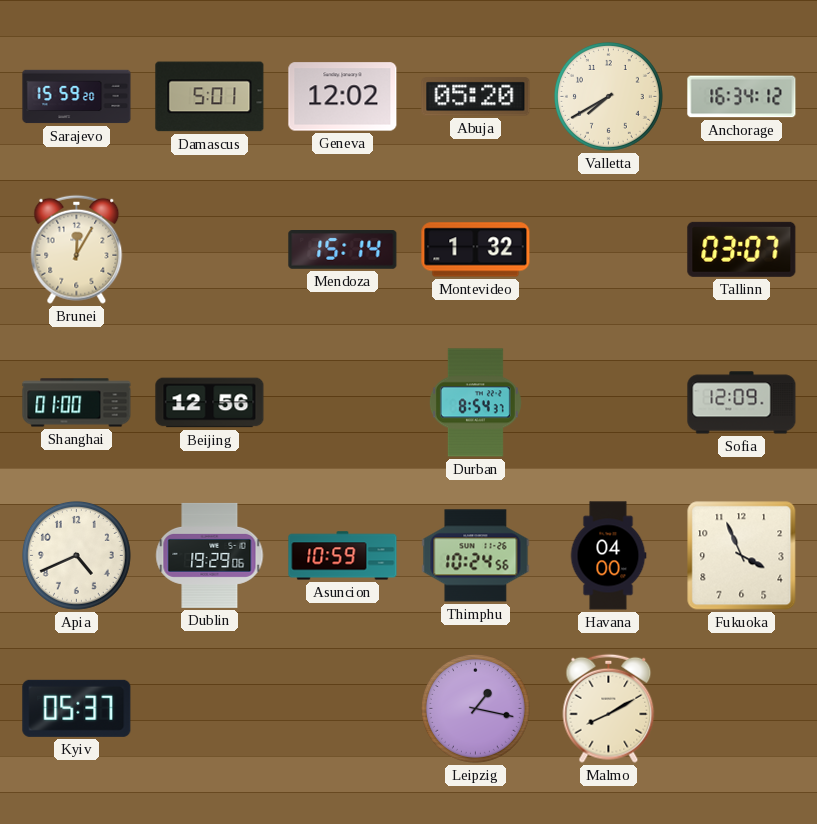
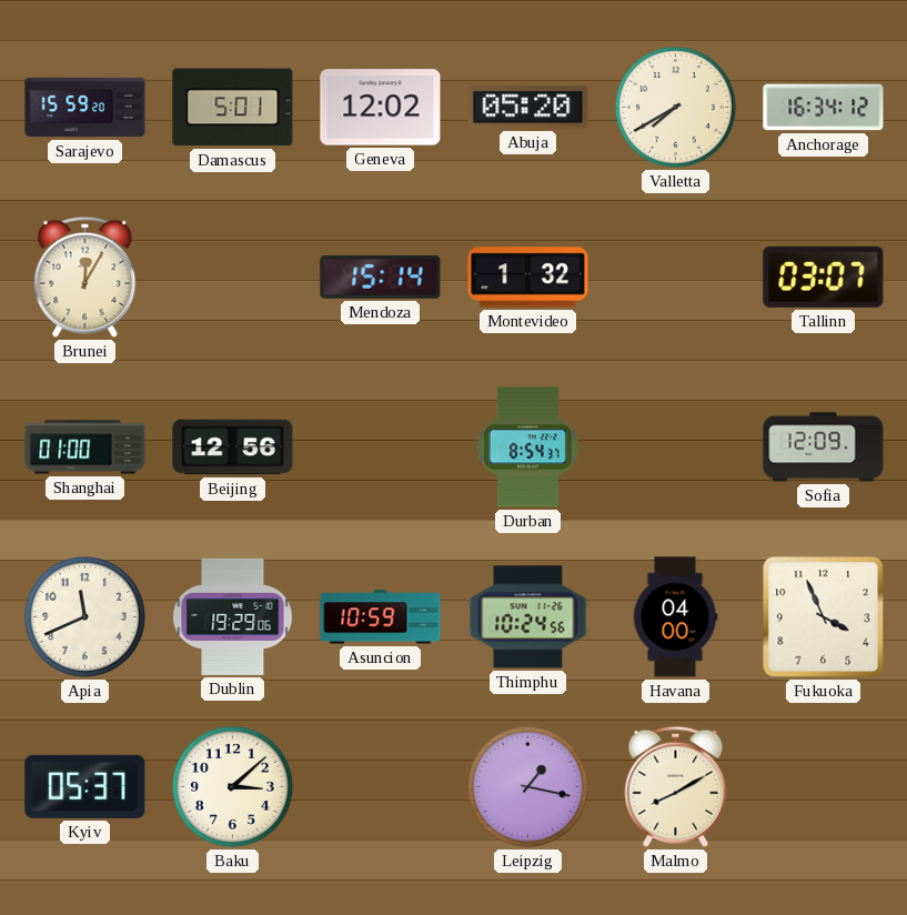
Apia: 4:41 -> 11:41 (84, 616)
Baku: none -> 3:08 (232, 786)
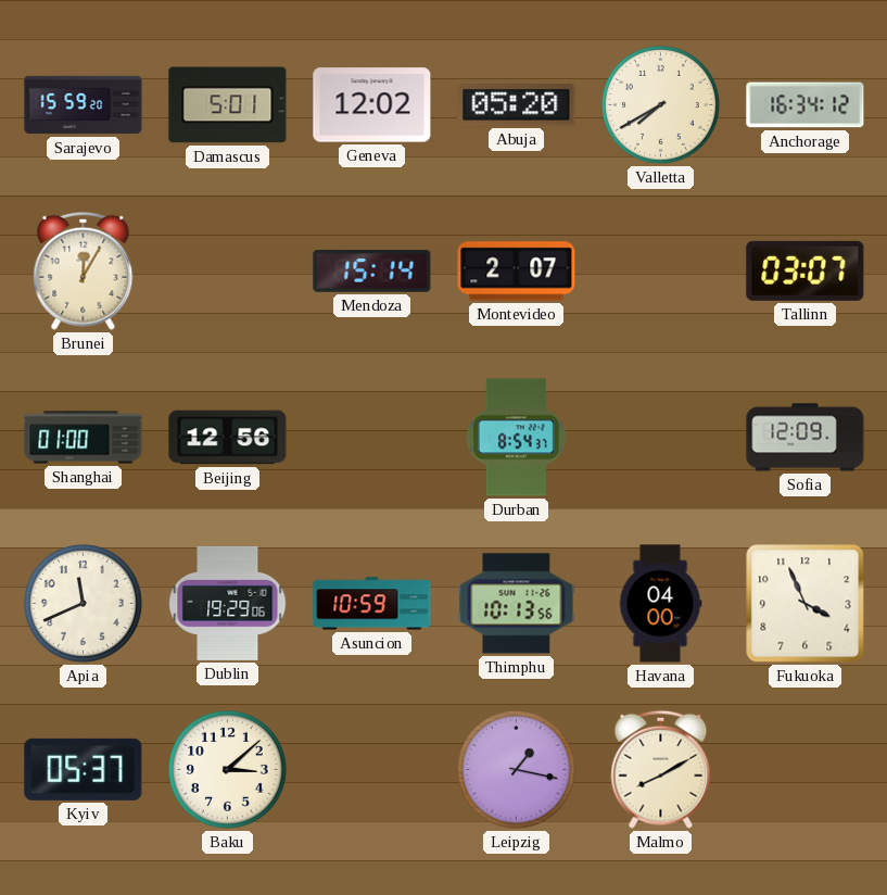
Montevideo: 1:32 -> 2:07 (517, 272)
Thimphu: 10:24 -> 10:13 (517, 604)
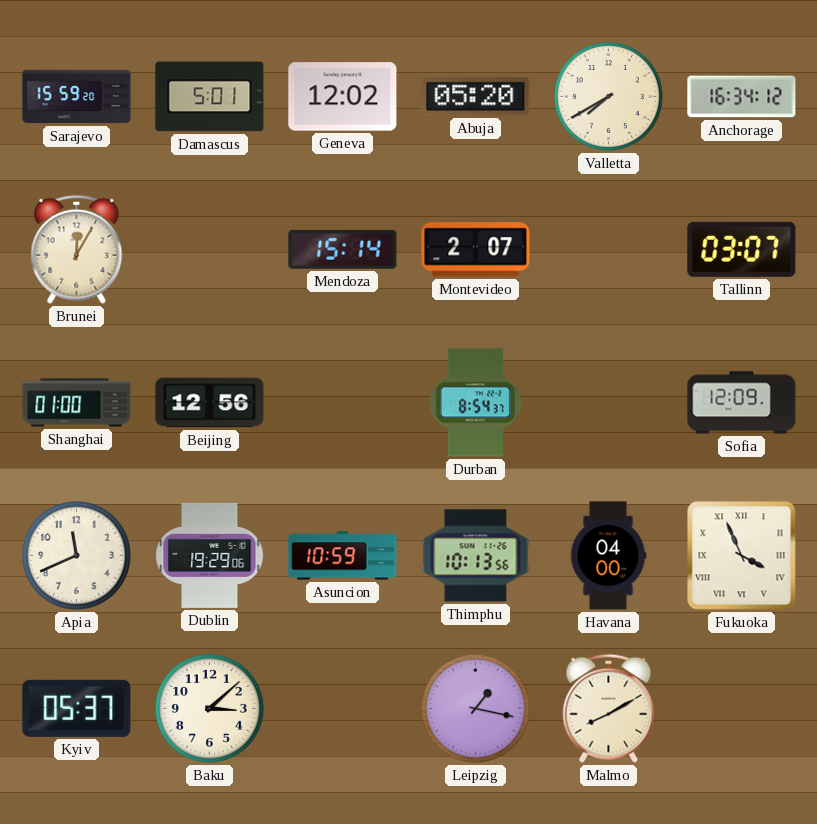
Fukuoka numerals: Arabic -> Roman (742, 556)
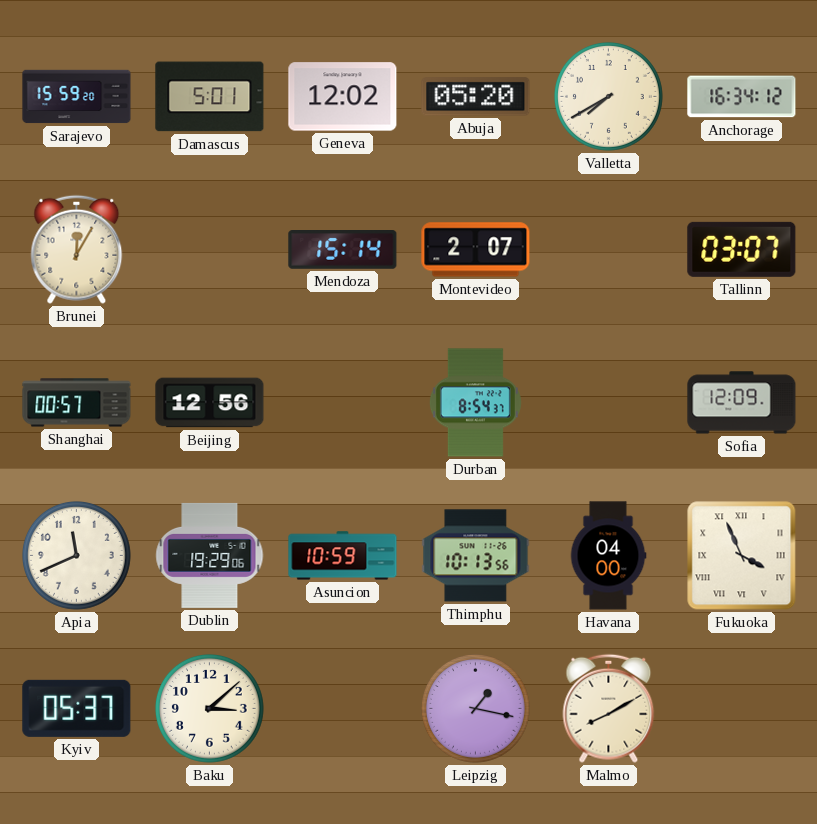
Shanghai: 01:00 -> 00:57 (77, 403)
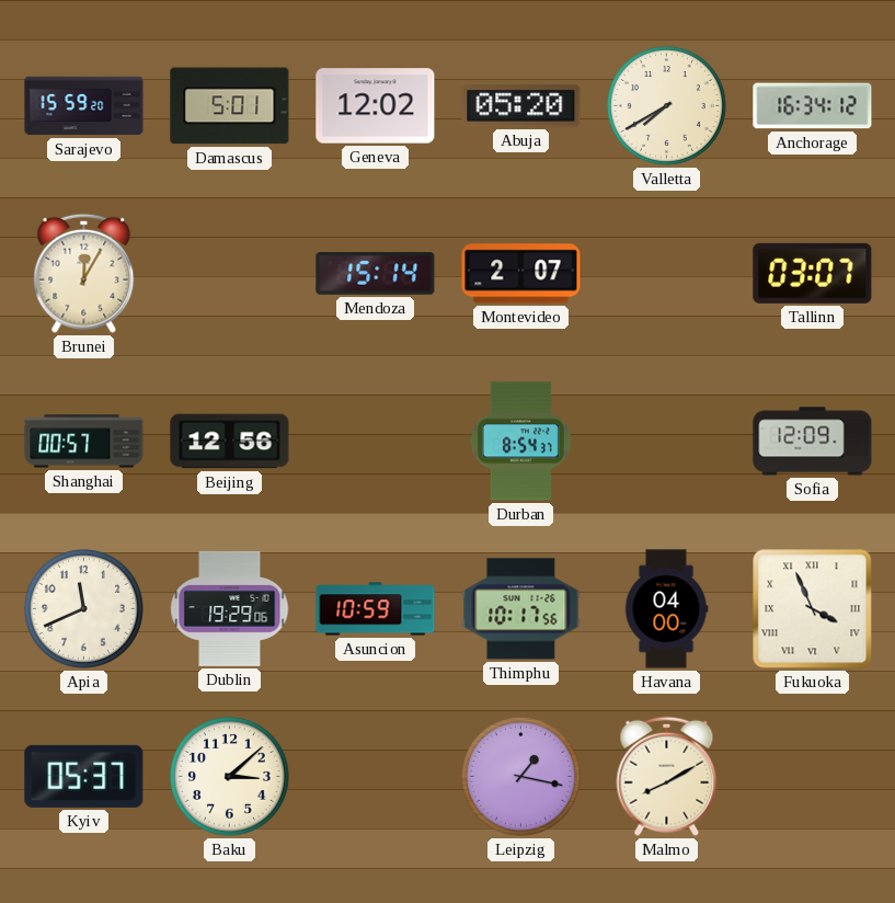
Thimphu: 10:13 -> 10:17 (521, 609)
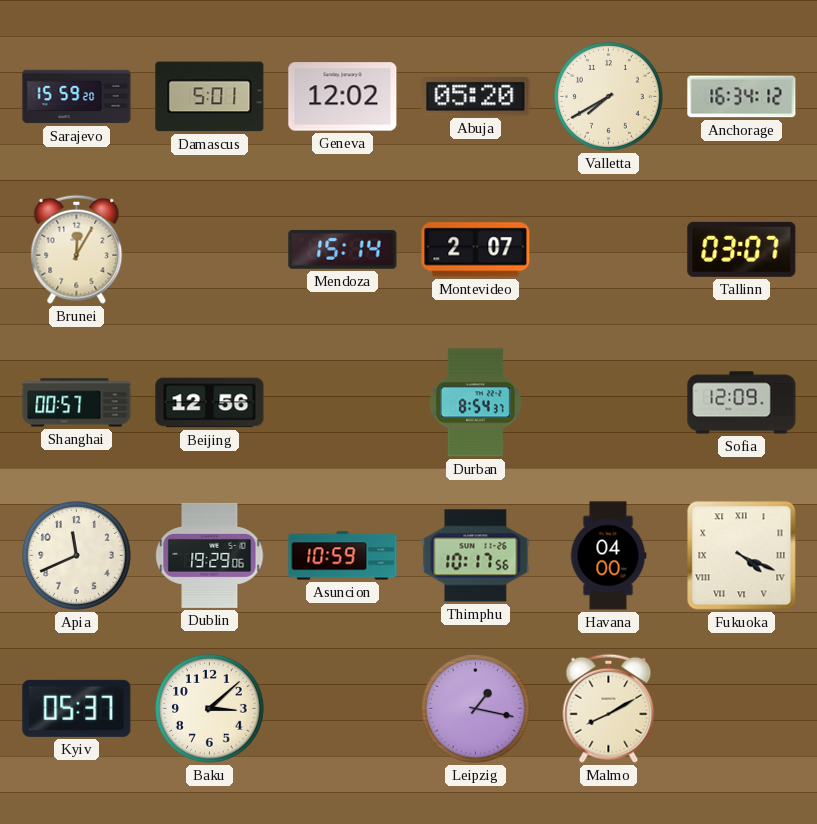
Fukuoka: 3:56 -> 4:19 (742, 556)
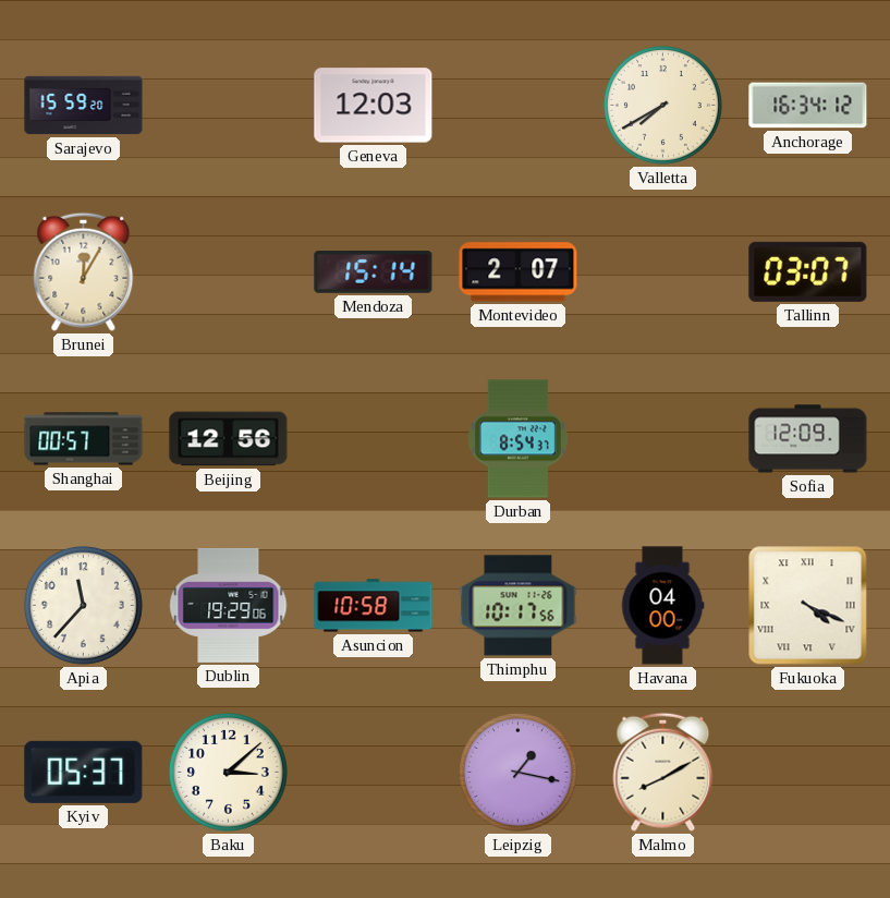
Damascus: 5:01 -> none (210, 97)
Geneva: 12:02 -> 12:03 (374, 106)
Abuja: 05:20 -> none (476, 97)
Apia: 11:41 -> 11:37 (83, 605)
Asuncion: 10:59 -> 10:58 (374, 606)
